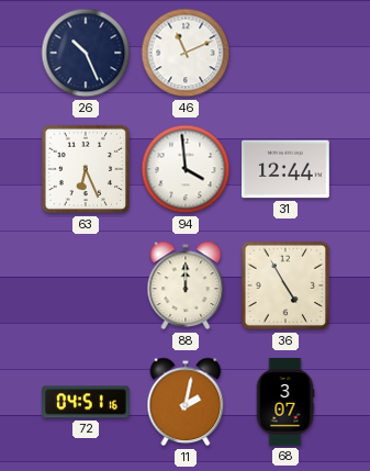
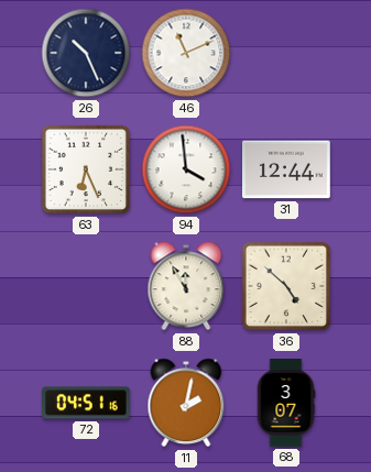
88: 12:00 -> 11:55 (186, 286)
36: 4:55 -> 4:52 (286, 286)
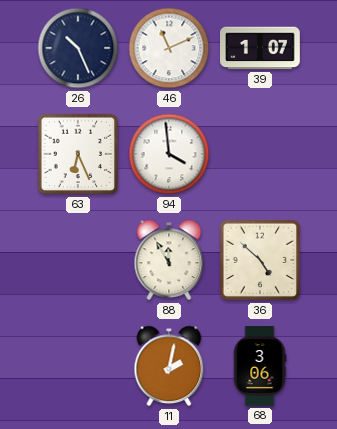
39: none -> 1:07 (261, 48)
31: 12:44 -> none (287, 169)
72: 04:51 -> none (87, 403)
68: 3:07 -> 3:06 (260, 367)
